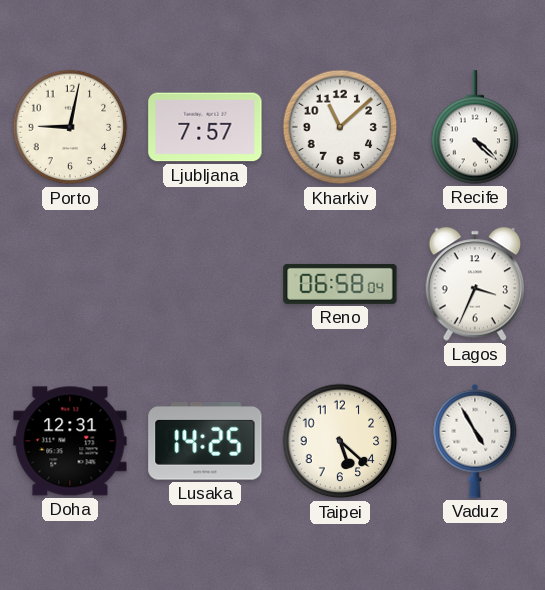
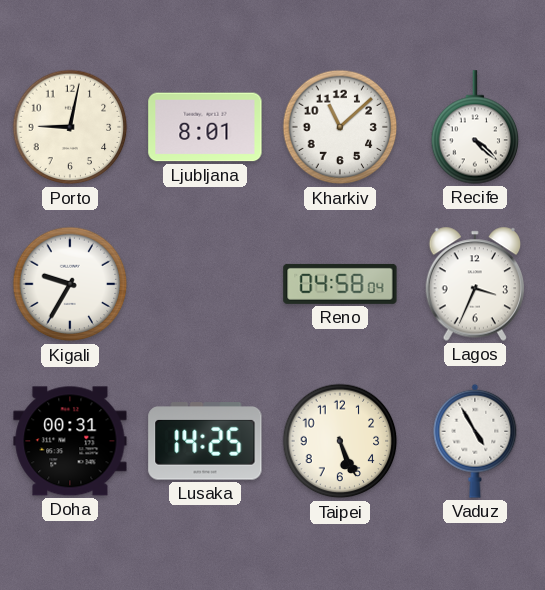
Ljubljana: 7:57 -> 8:01 (205, 127)
Kigali: none -> 9:35 (70, 284)
Reno: 06:58 -> 04:58 (340, 284)
Doha: 12:31 -> 00:31 (70, 441)
Taipei: 5:22 -> 5:26 (340, 441)
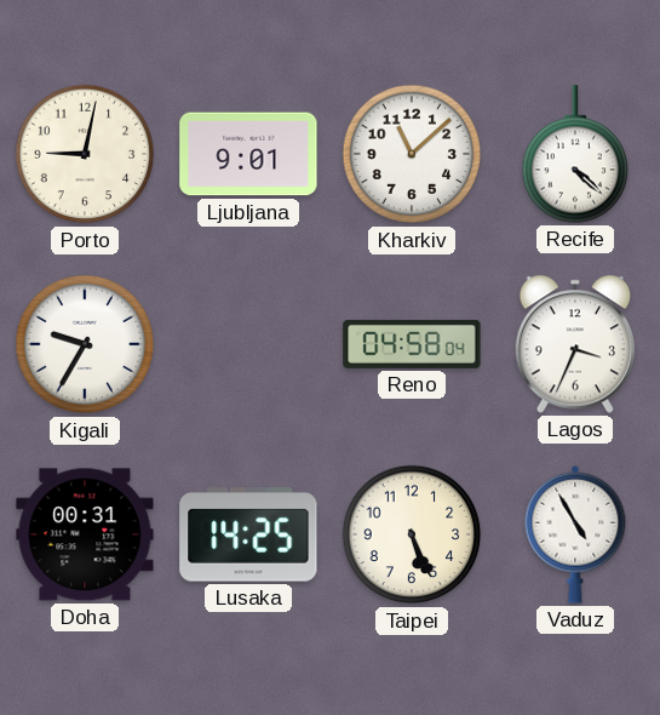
Ljubljana: 8:01 -> 9:01 (248, 154)
